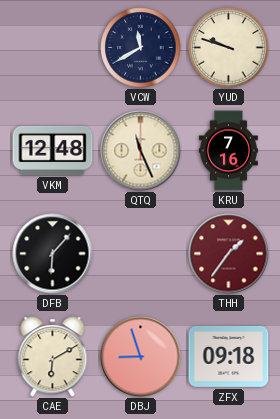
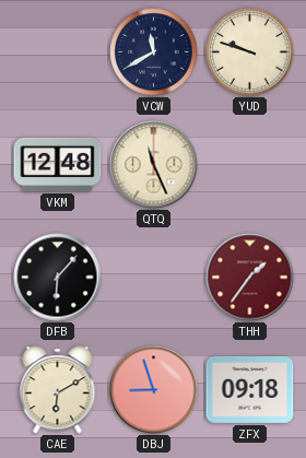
KRU: 7:16 -> none (228, 151)
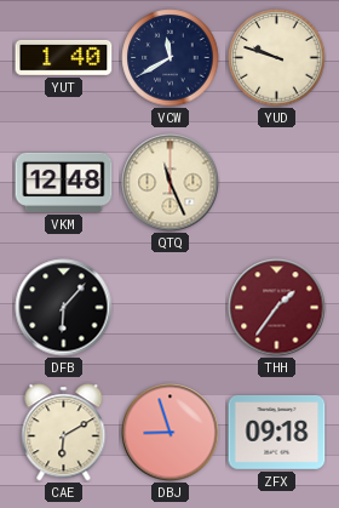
YUT: none -> 1:40 (64, 57)
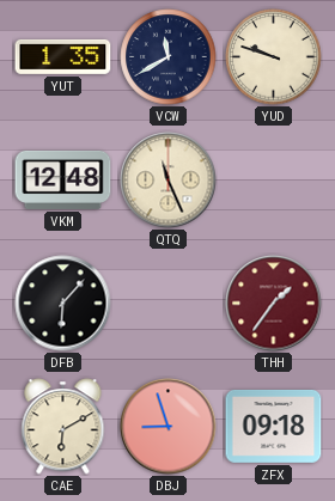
YUT: 1:40 -> 1:35 (63, 56)
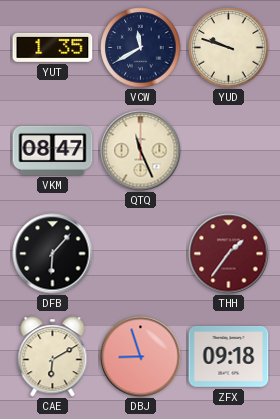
VKM: 12:48 -> 08:47 (53, 150)
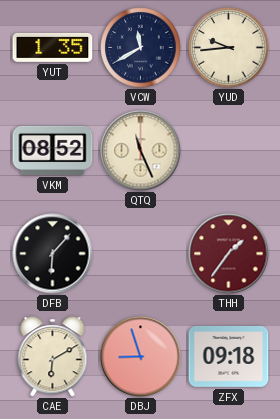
YUD: 9:48 -> 9:44 (229, 48)
VKM: 08:47 -> 08:52 (53, 150)
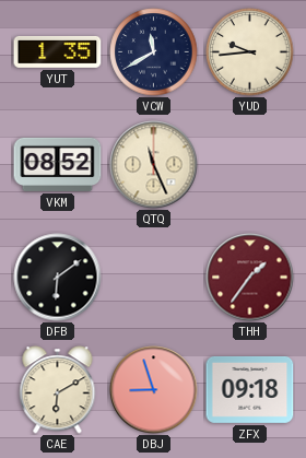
DFB: 6:07 -> 6:09 (58, 278)
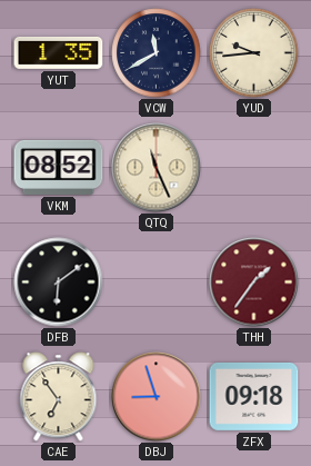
CAE: 6:10 -> 6:54 (59, 397)
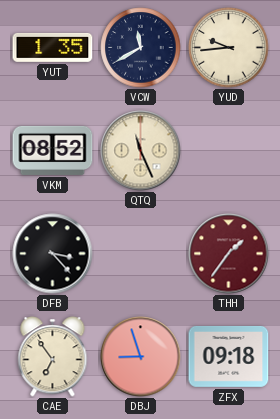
DFB: 6:09 -> 3:23 (53, 254)
